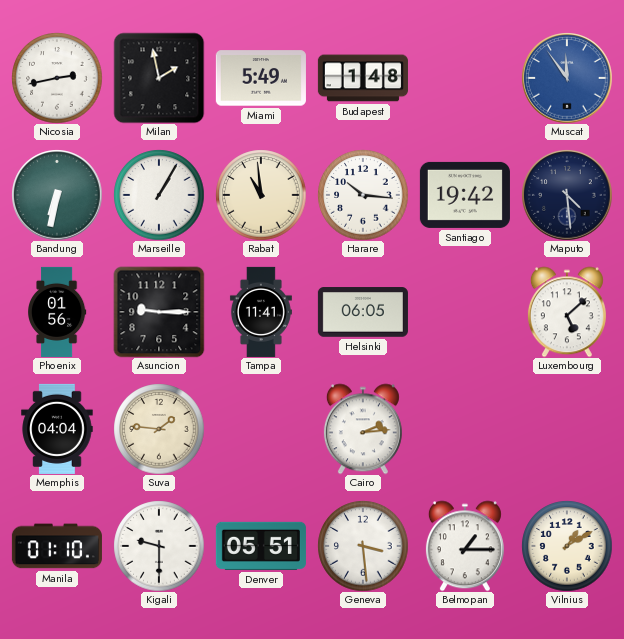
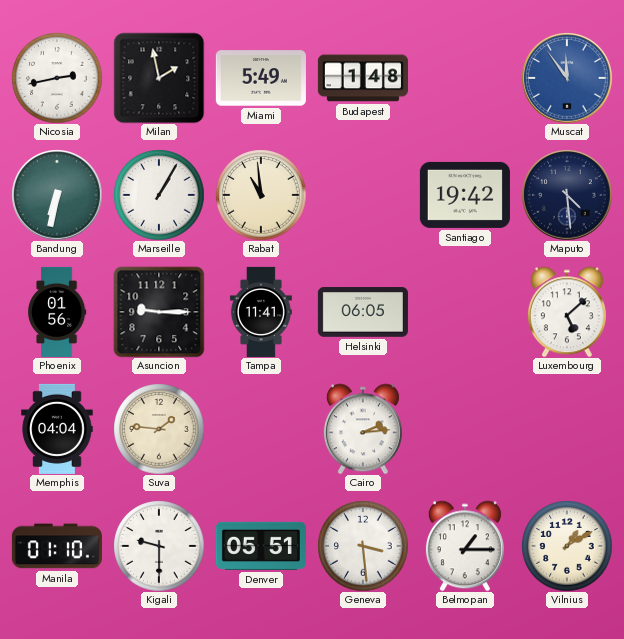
Harare: 10:16 -> none (363, 195)
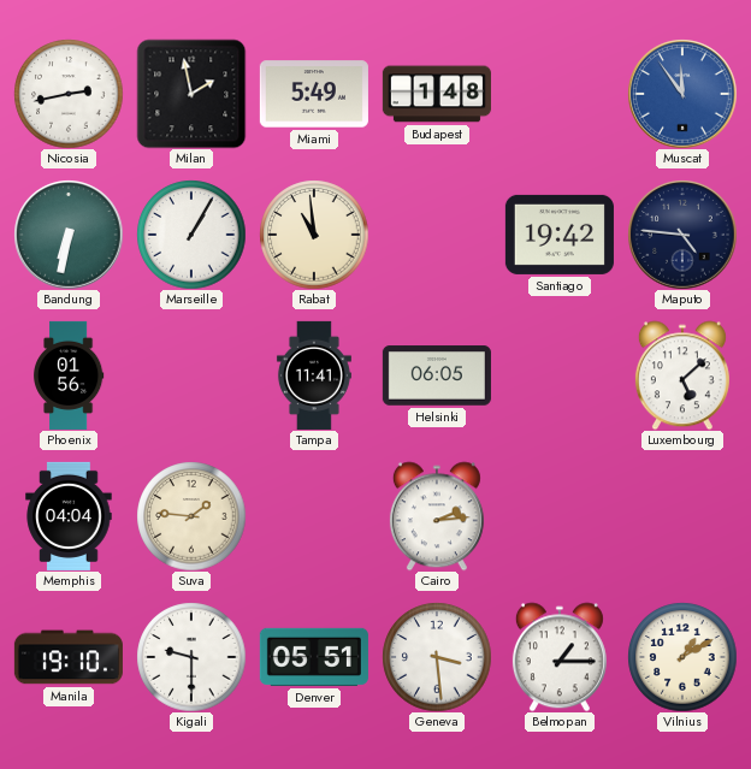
Maputo: 4:29 -> 4:46 (682, 235)
Asuncion: 9:15 -> none (159, 312)
Manila: 01:10 -> 19:10 (69, 657)
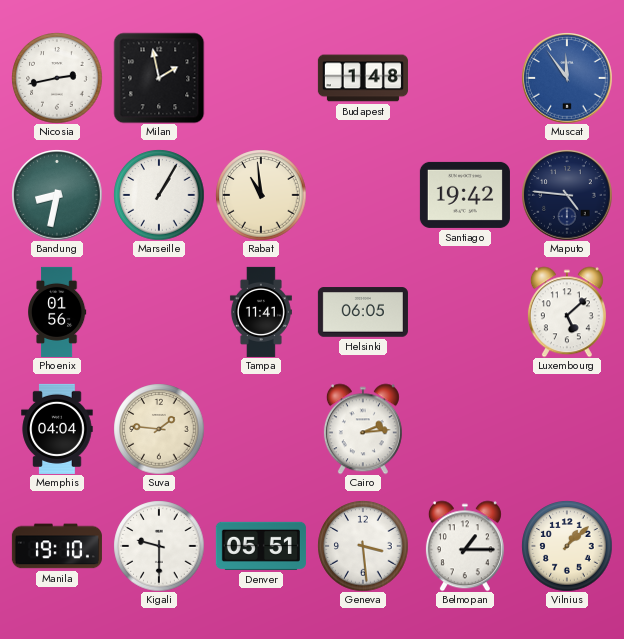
Miami: 5:49 -> none (314, 94)
Bandung: 6:32 -> 8:32 (57, 195)
Vilnius: 1:10 -> 1:08 (567, 546)
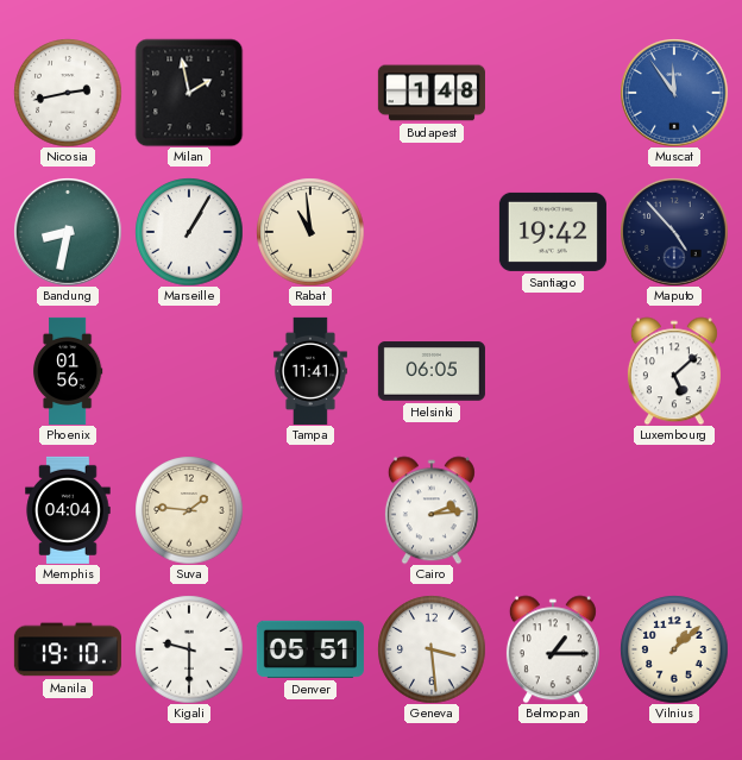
Maputo: 4:46 -> 4:53 (674, 232)
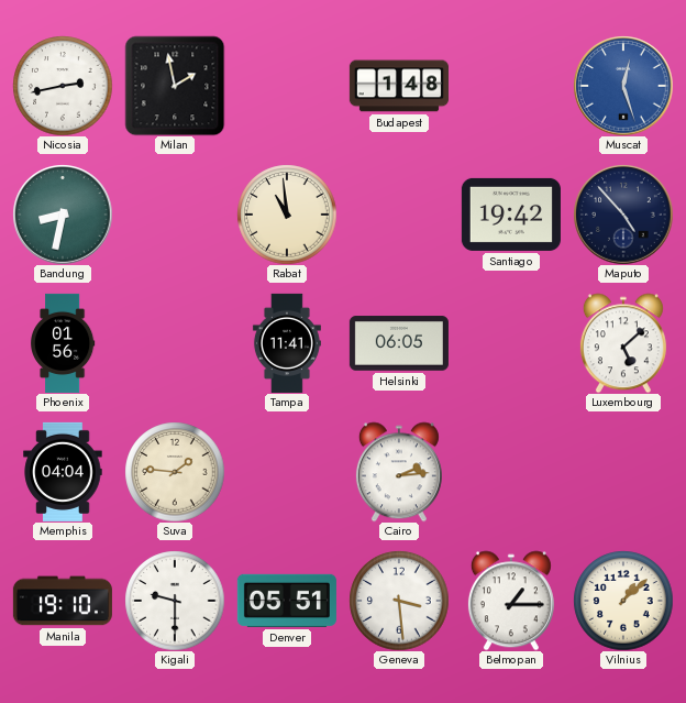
Muscat: 11:54 -> 12:27 (623, 86)
Marseille: 1:05 -> none (189, 232)
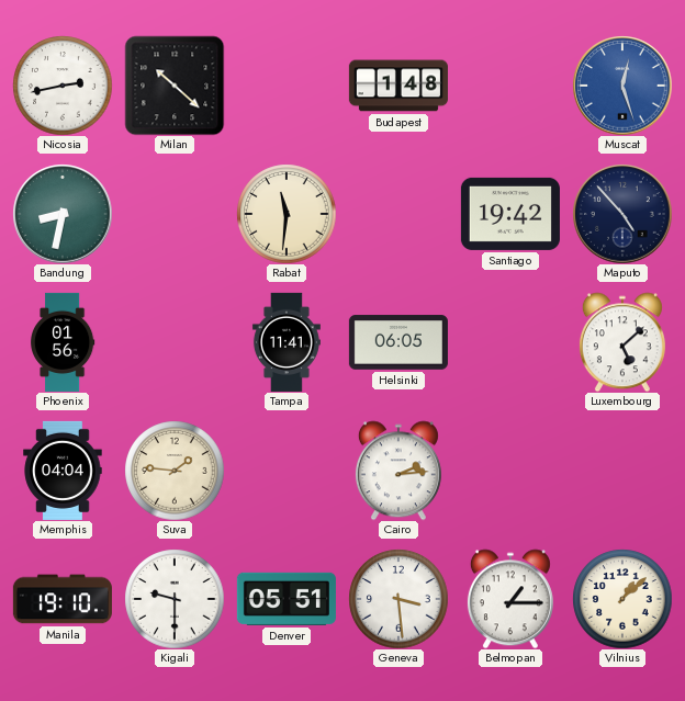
Milan: 1:58 -> 10:22 (175, 86)
Rabat: 10:59 -> 11:31 (287, 214)
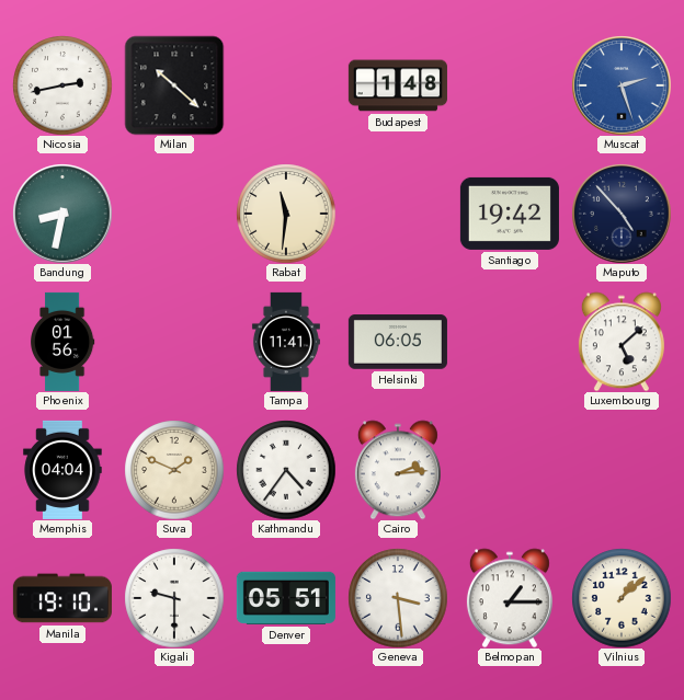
Muscat: 12:27 -> 2:27 (622, 85)
Suva: 1:46 -> 1:49 (174, 470)
Kathmandu: none -> 4:36 (286, 470)
